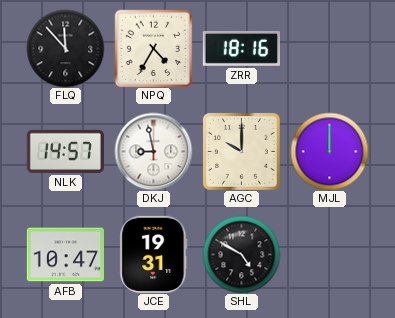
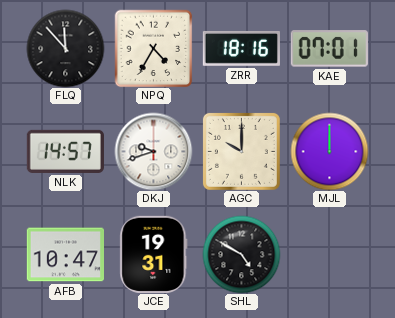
KAE: none -> 07:01 (329, 49)
DKJ: 8:58 -> 9:42 (153, 151)
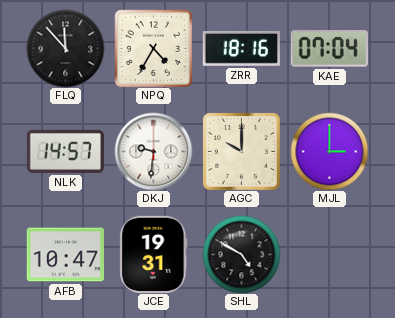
KAE: 07:01 -> 07:04 (329, 49)
DKJ: 9:42 -> 9:31 (153, 151)
MJL: 12:00 -> 3:00 (329, 151)
